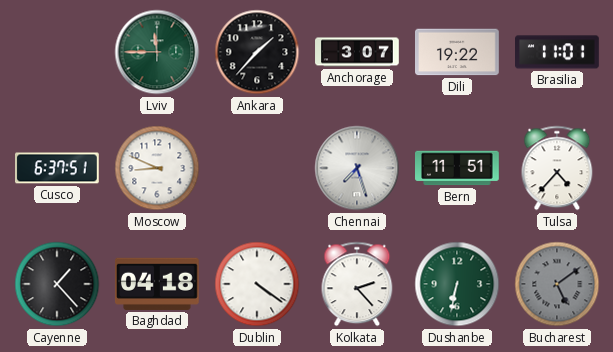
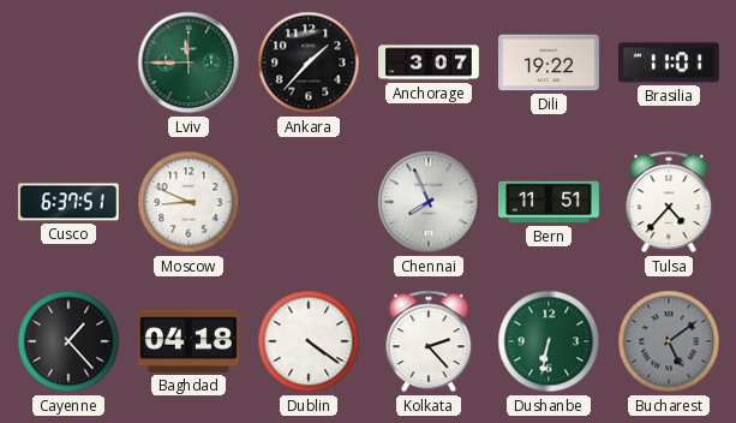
Chennai: 7:27 -> 7:56 (429, 202)
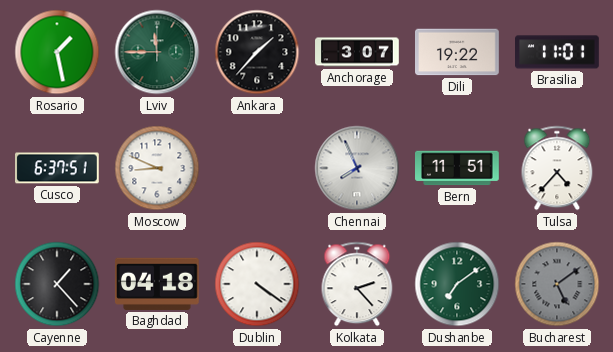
Rosario: none -> 1:28 (57, 52)
Dushanbe: 6:32 -> 7:09 (457, 284)
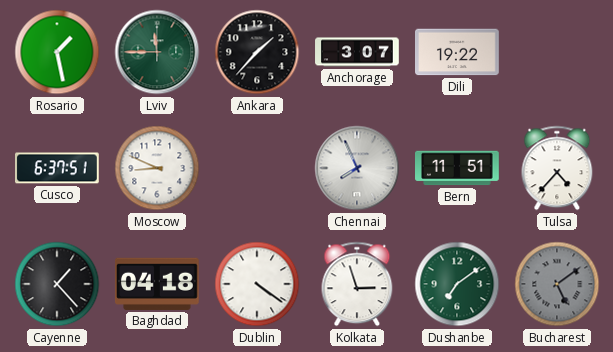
Brasilia: 11:01 -> none (558, 52)
Kolkata: 2:23 -> 2:57 (357, 284)
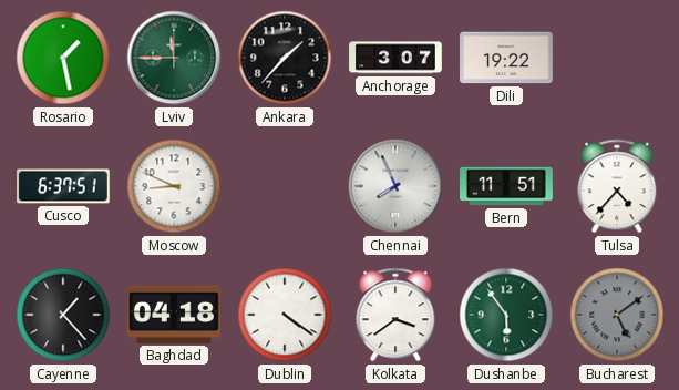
Kolkata: 2:57 -> 3:39 (395, 315)
Dushanbe: 7:09 -> 5:54 (506, 315)
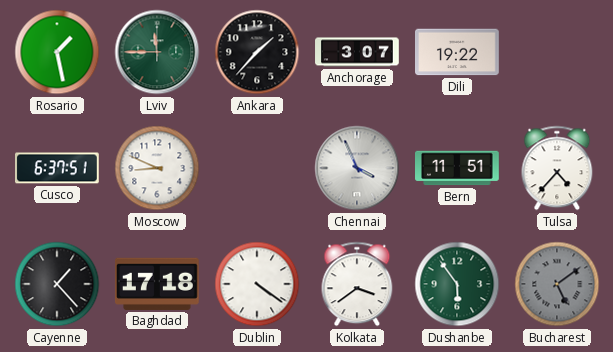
Chennai: 7:56 -> 3:56 (357, 168)
Baghdad: 04:18 -> 17:18 (157, 284)
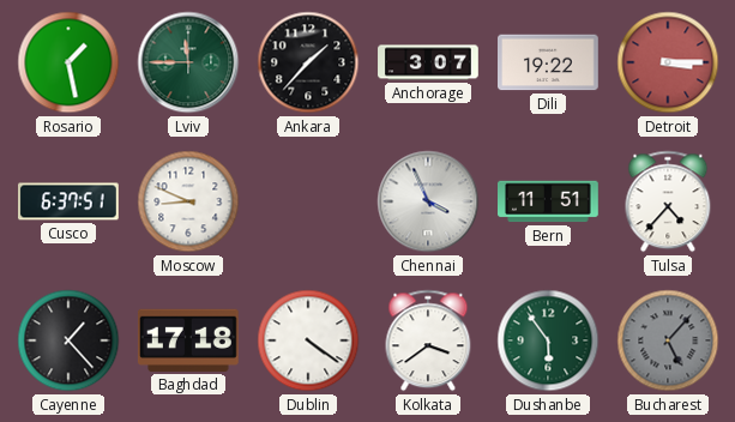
Detroit: none -> 3:15 (668, 62)
Bucharest: 5:09 -> 5:07 (668, 340)
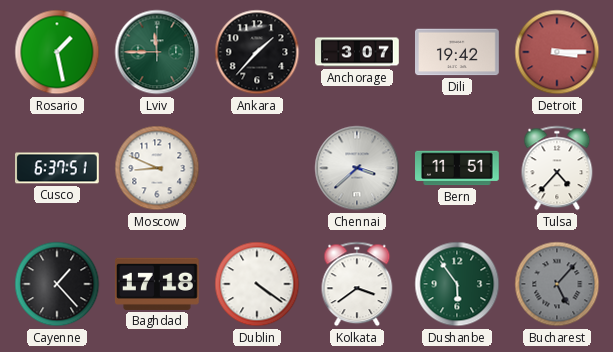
Dili: 19:22 -> 19:42 (457, 52)
Chennai: 3:56 -> 3:38 (357, 168)
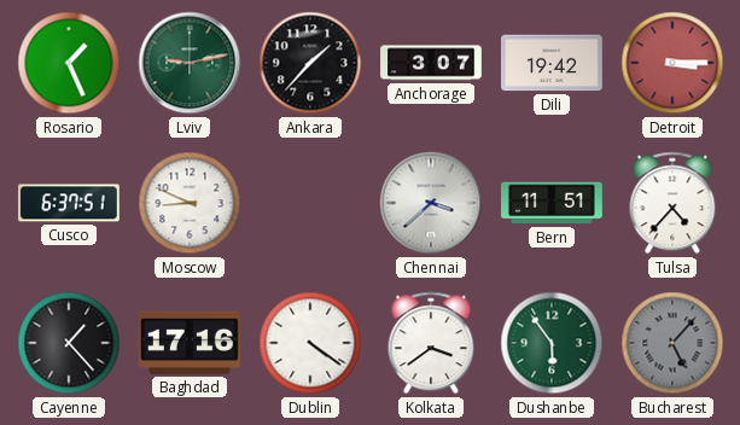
Rosario: 1:28 -> 1:26 (69, 63)
Lviv: 11:45 -> 9:13 (190, 63)
Baghdad: 17:18 -> 17:16 (190, 343)
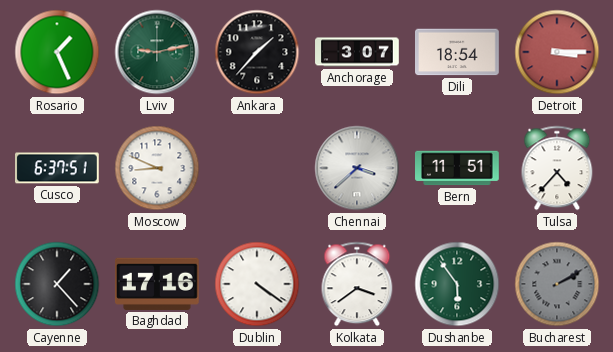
Dili: 19:42 -> 18:54 (457, 52)
Bucharest: 5:07 -> 2:10 (557, 284)
